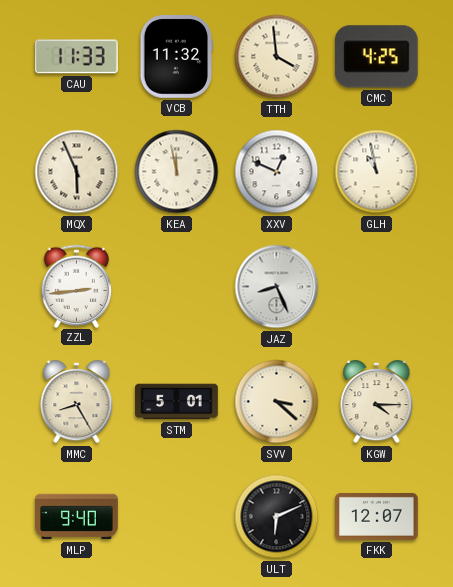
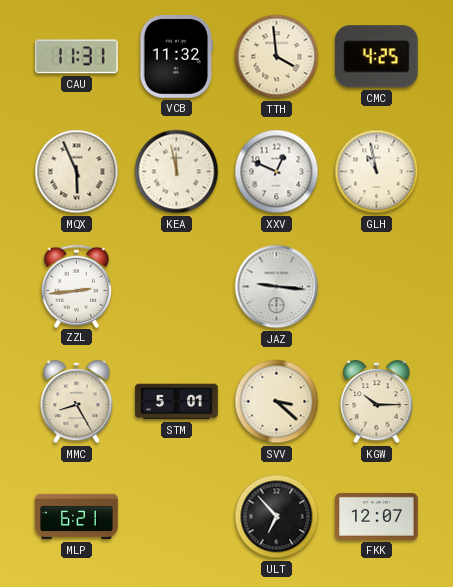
CAU: 11:33 -> 11:31 (77, 57)
JAZ: 8:26 -> 9:16 (277, 287)
KGW: 4:15 -> 10:15 (377, 402)
MLP: 9:40 -> 6:21 (77, 517)
ULT: 6:11 -> 6:53 (277, 517)
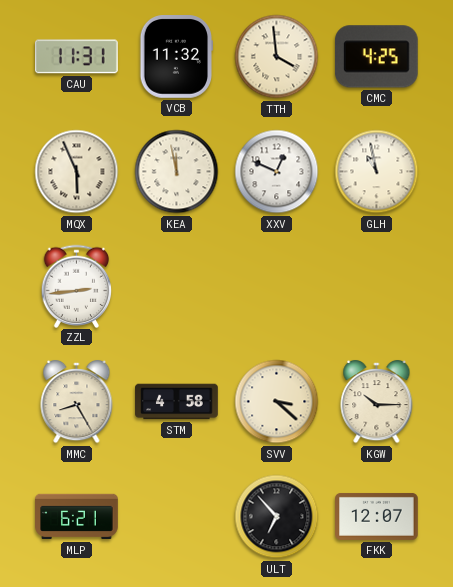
JAZ: 9:16 -> none (277, 287)
STM: 5:01 -> 4:58 (177, 402)
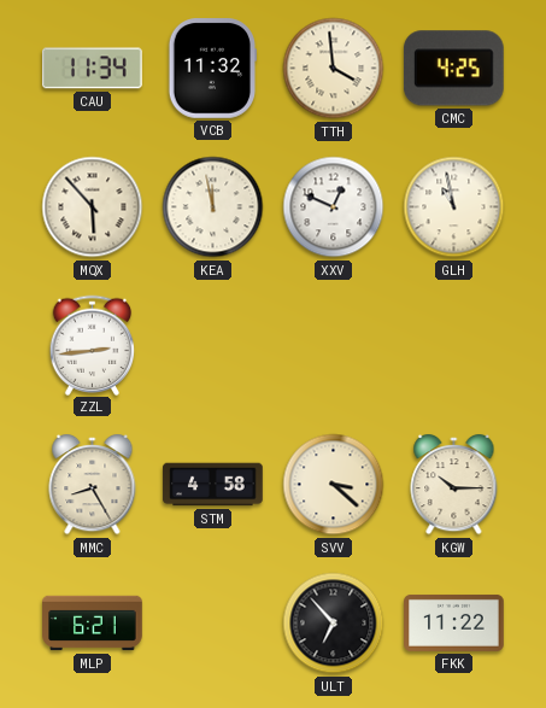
CAU: 11:31 -> 11:34 (93, 69)
MQX: 5:56 -> 5:53 (93, 207)
FKK: 12:07 -> 11:22 (454, 622)
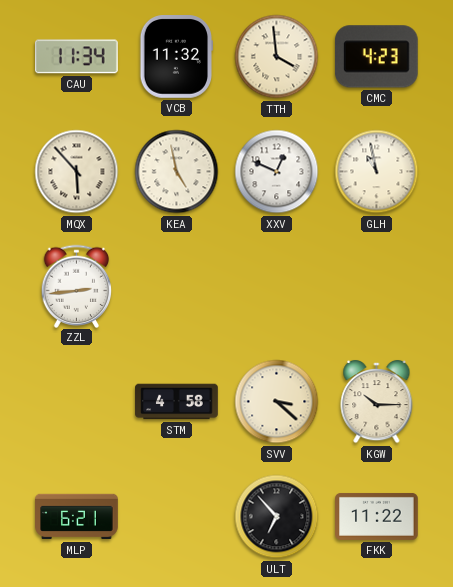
CMC: 4:25 -> 4:23 (376, 57)
KEA: 11:58 -> 4:58 (177, 172)
MMC: 8:25 -> none (93, 485)
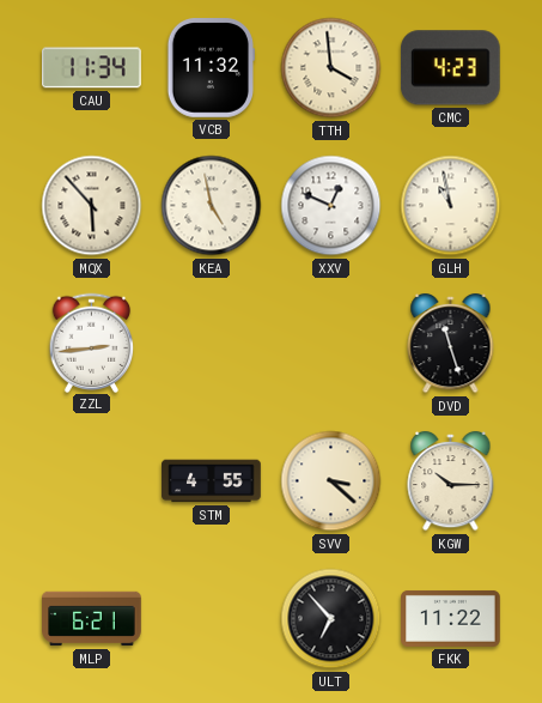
DVD: none -> 11:27 (451, 344)
STM: 4:58 -> 4:55 (212, 481)
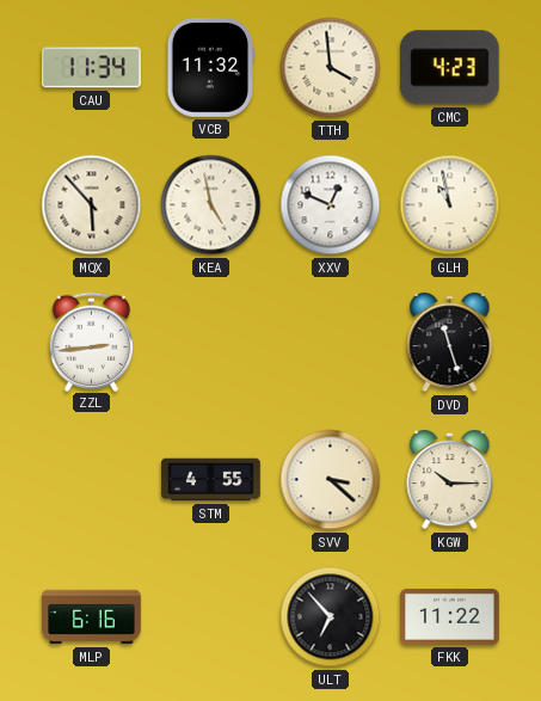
MLP: 6:21 -> 6:16 (92, 617)
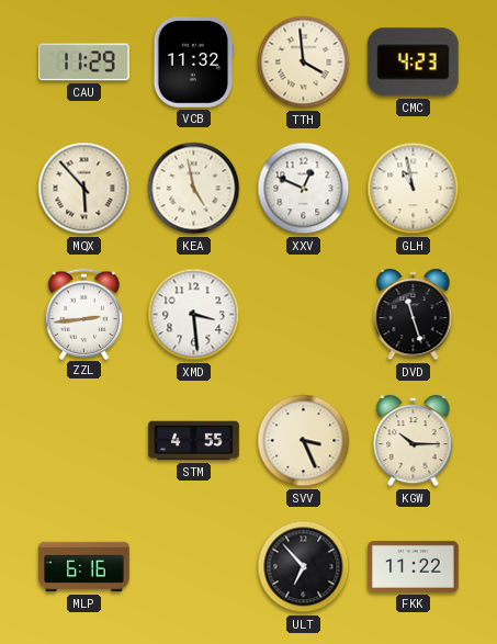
CAU: 11:34 -> 11:29 (84, 63)
XMD: none -> 3:29 (194, 315)
SVV: 3:22 -> 3:26 (304, 441)
